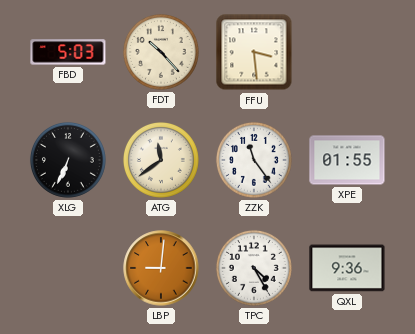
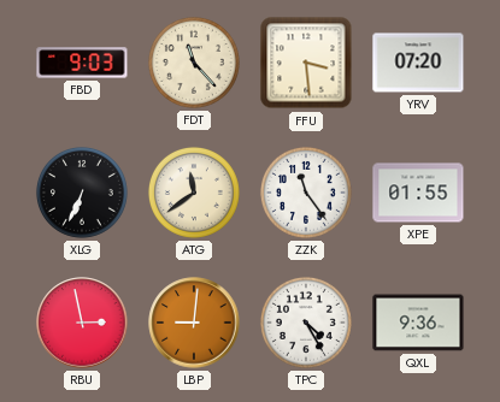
FBD: 5:03 -> 9:03 (82, 63)
FDT: 10:23 -> 11:23 (194, 63)
YRV: none -> 07:20 (418, 63)
RBU: none -> 2:58 (82, 323)
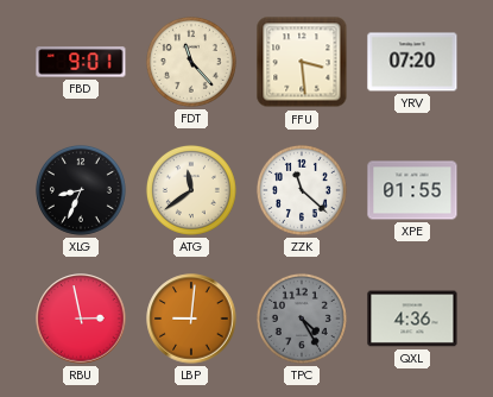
FBD: 9:03 -> 9:01 (81, 62)
XLG: 6:34 -> 8:34 (81, 190)
ZZK: 11:24 -> 11:22 (302, 190)
TPC dial: white -> grey (302, 319)
QXL: 9:36 -> 4:36 (412, 319)
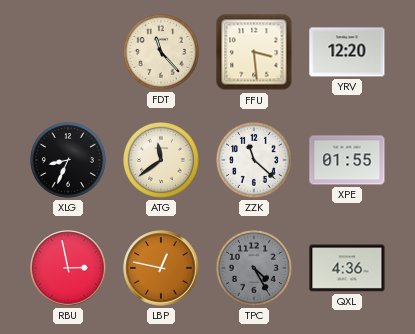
FBD: 9:01 -> none (81, 62)
YRV: 07:20 -> 12:20 (347, 52)
LBP: 9:01 -> 12:47 (161, 268)
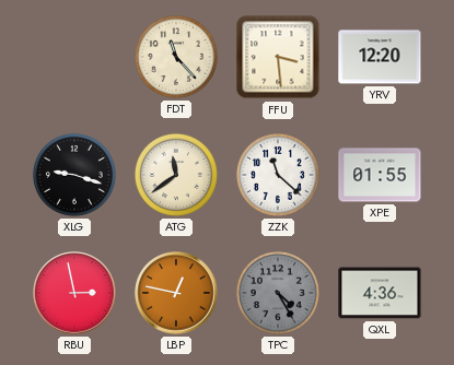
XLG: 8:34 -> 9:18 (74, 175)
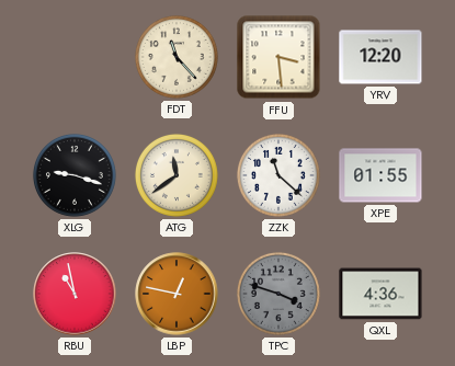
RBU: 2:58 -> 10:58 (75, 294)
TPC: 4:25 -> 3:48 (278, 294)
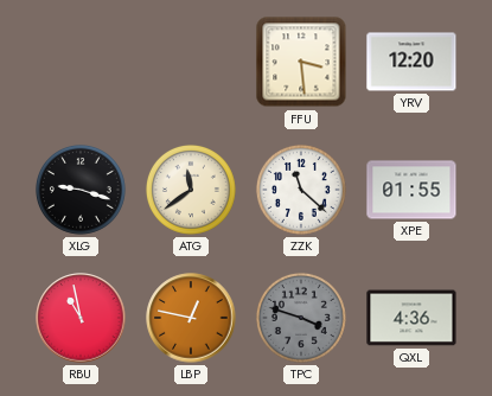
FDT: 11:23 -> none (177, 57)
